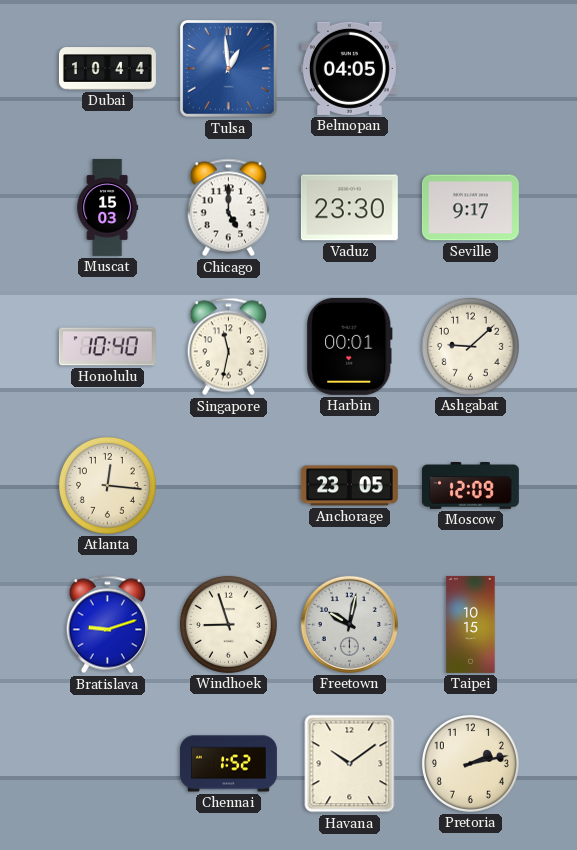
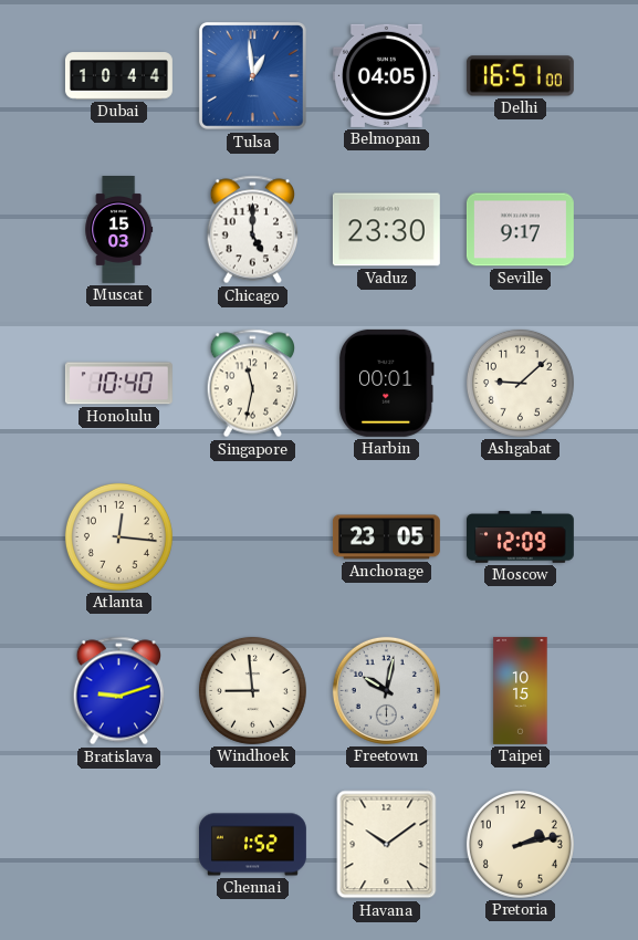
Delhi: none -> 16:51 (520, 76)
Windhoek: 8:57 -> 8:59 (252, 690)
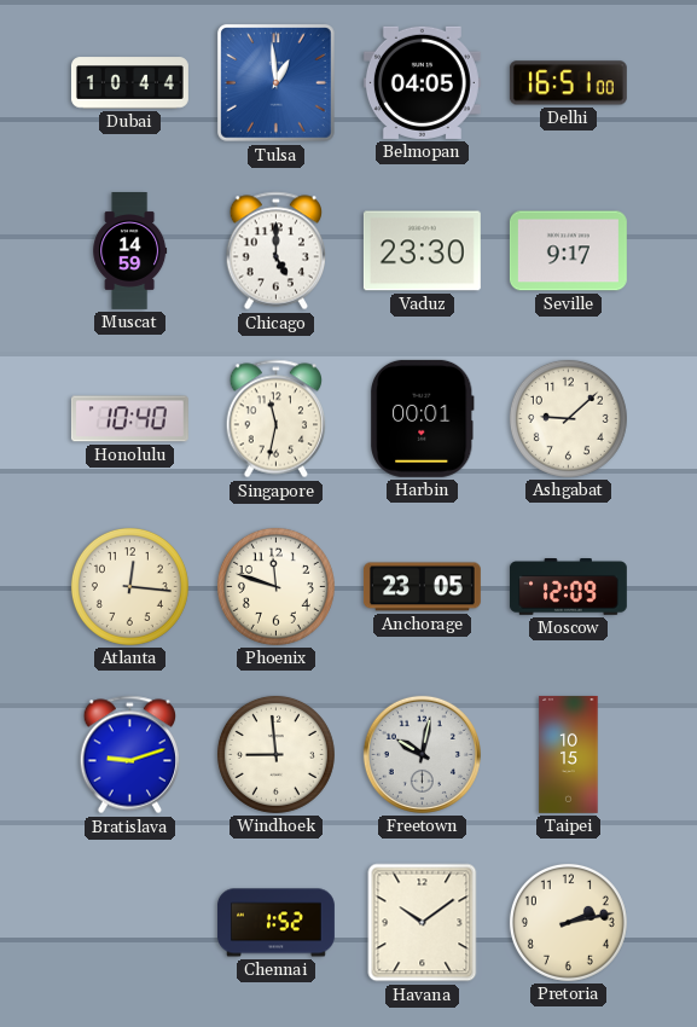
Muscat: 15:03 -> 14:59 (130, 251)
Phoenix: none -> 11:48 (275, 586)
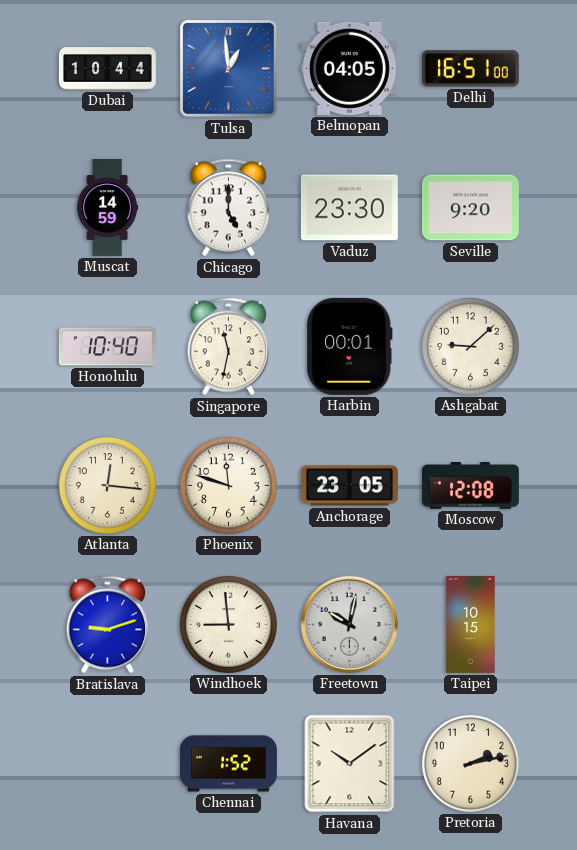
Seville: 9:17 -> 9:20 (470, 208)
Moscow: 12:09 -> 12:08 (470, 486)
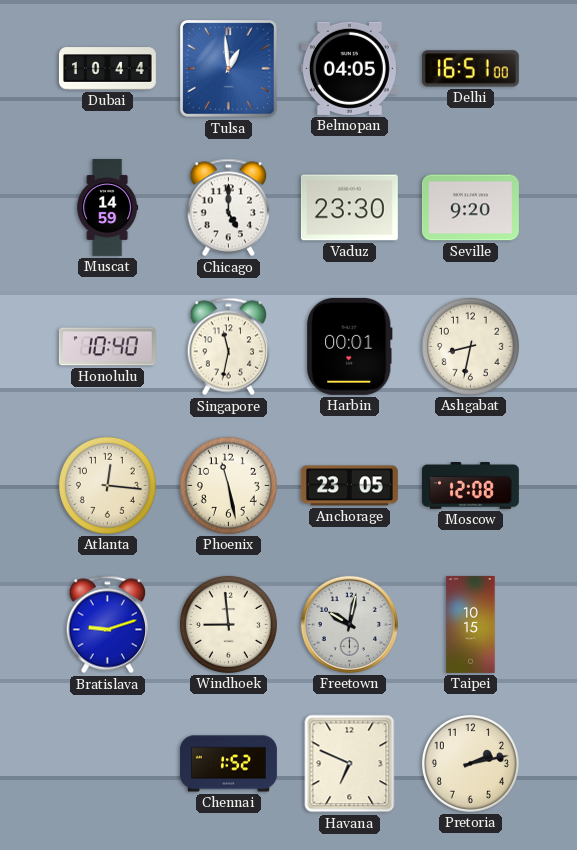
Ashgabat: 9:08 -> 8:32 (470, 346)
Phoenix: 11:48 -> 11:28 (228, 485)
Havana: 10:09 -> 6:49 (350, 764)
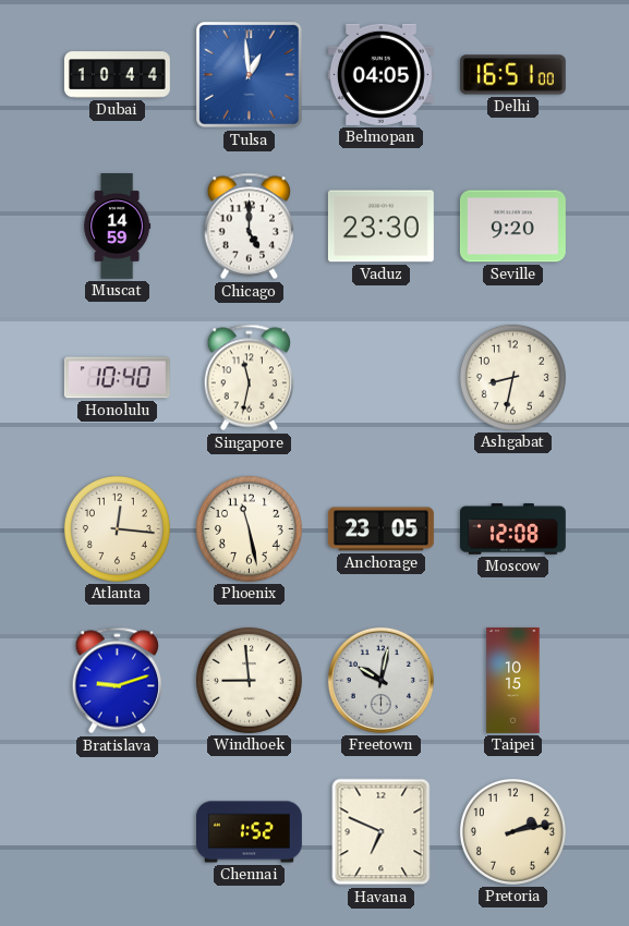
Harbin: 00:01 -> none (349, 346)
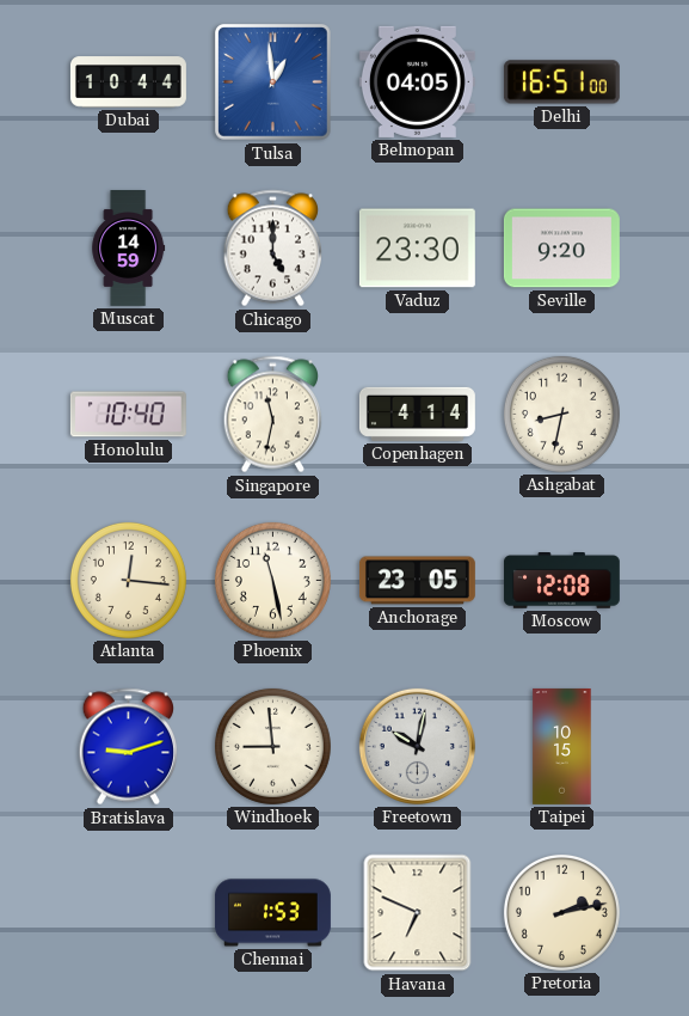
Copenhagen: none -> 4:14 (417, 414)
Chennai: 1:52 -> 1:53 (272, 913)
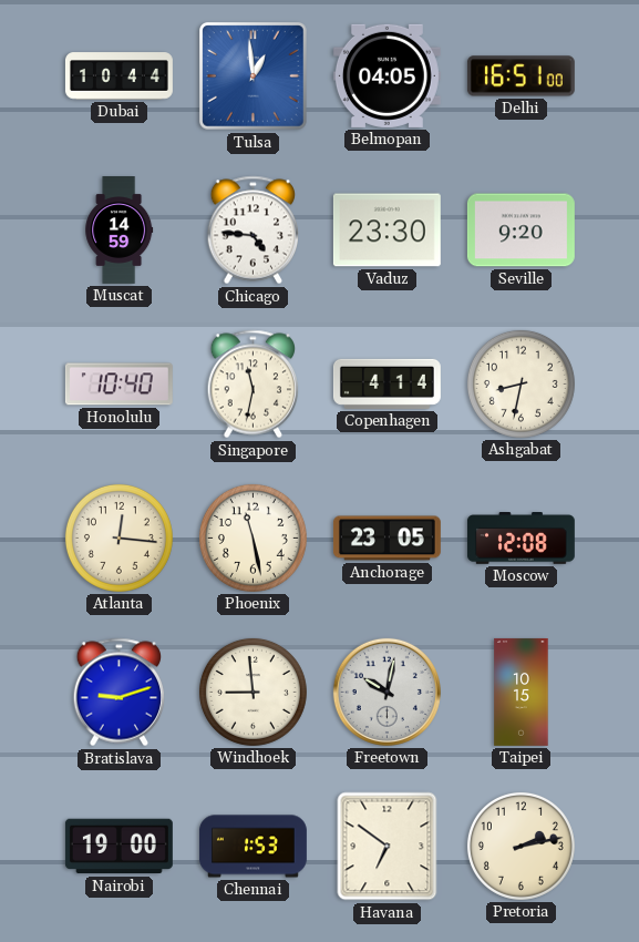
Chicago: 5:00 -> 4:46 (254, 231)
Nairobi: none -> 19:00 (118, 847)
Havana: 6:49 -> 6:51 (388, 847)
